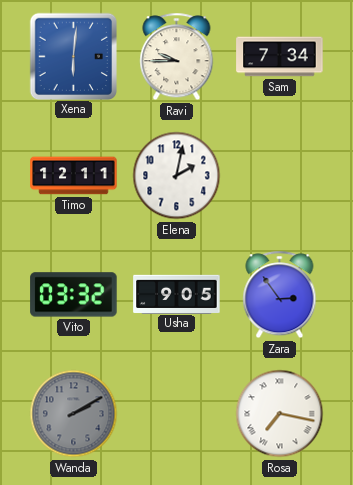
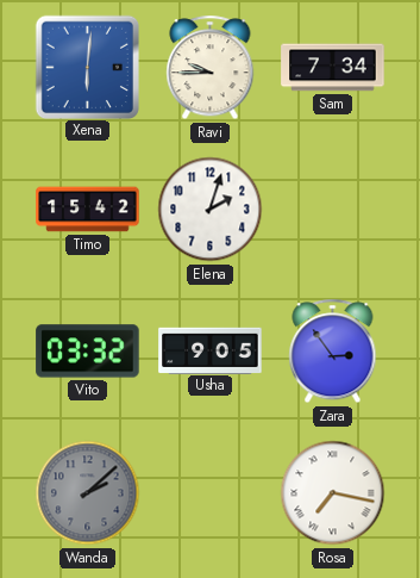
Timo: 12:11 -> 15:42 (88, 210)
Elena: 2:02 -> 2:03 (211, 210)
Wanda: 2:10 -> 2:08 (88, 493)
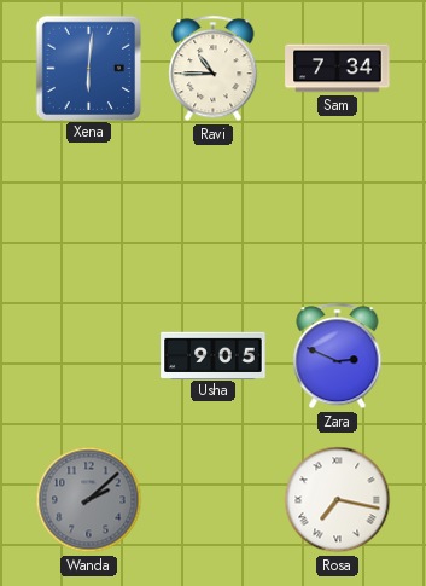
Ravi: 9:45 -> 10:45 (214, 69)
Timo: 15:42 -> none (88, 210)
Elena: 2:03 -> none (211, 210)
Vito: 03:32 -> none (88, 352)
Zara: 2:54 -> 2:49 (338, 356)
